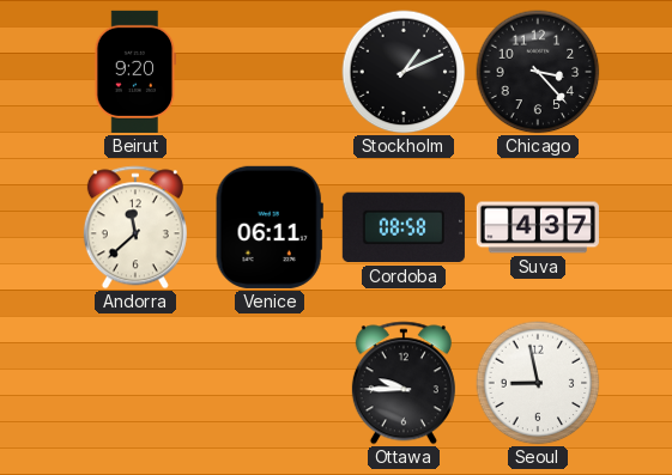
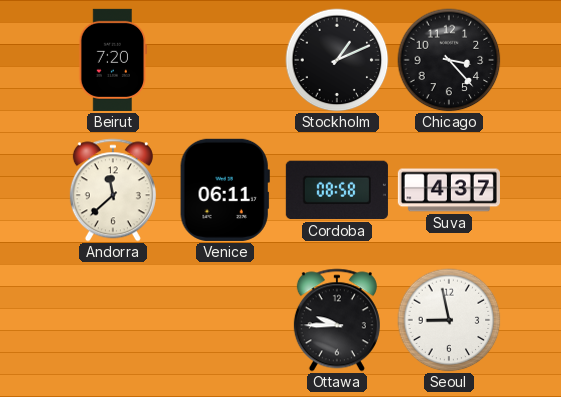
Beirut: 9:20 -> 7:20 (112, 60)
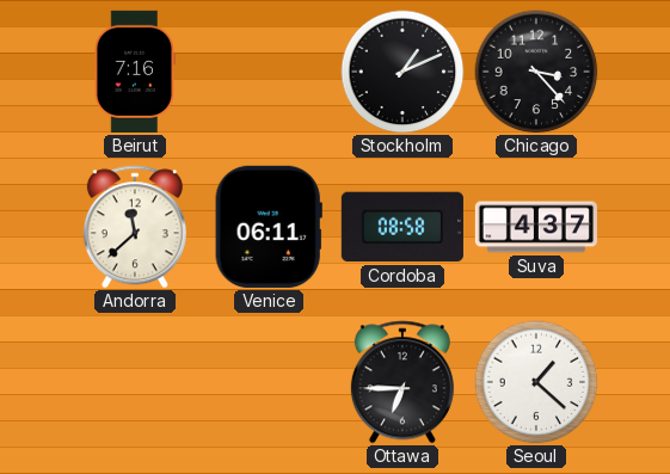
Beirut: 7:20 -> 7:16 (134, 72)
Ottawa: 9:45 -> 6:45 (402, 382)
Seoul: 8:58 -> 1:22 (536, 382)
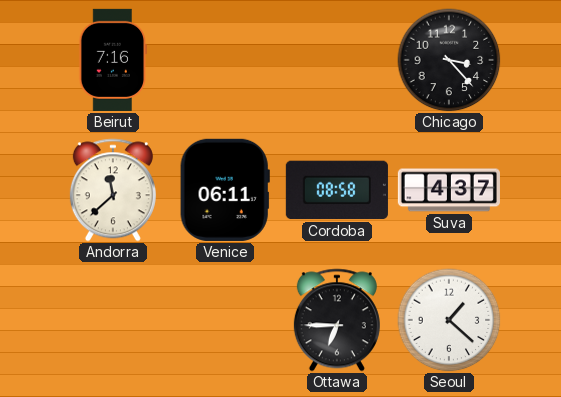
Stockholm: 1:11 -> none (402, 72)
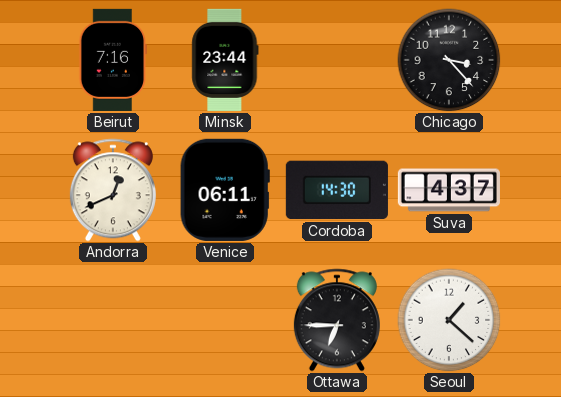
Minsk: none -> 23:44 (225, 60)
Andorra: 11:38 -> 12:41 (113, 190)
Cordoba: 08:58 -> 14:30 (337, 190)
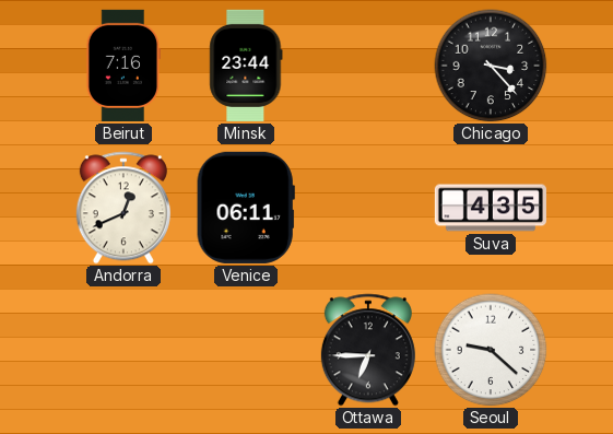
Cordoba: 14:30 -> none (337, 190)
Suva: 4:37 -> 4:35 (491, 208)
Seoul: 1:22 -> 9:22 (491, 350)
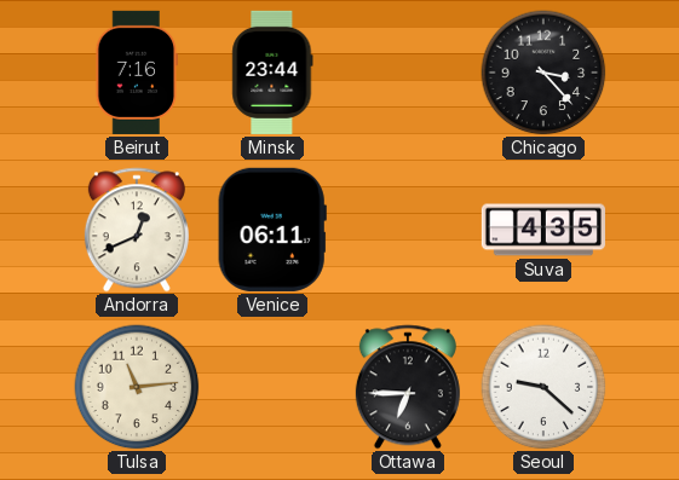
Tulsa: none -> 11:14 (137, 387)
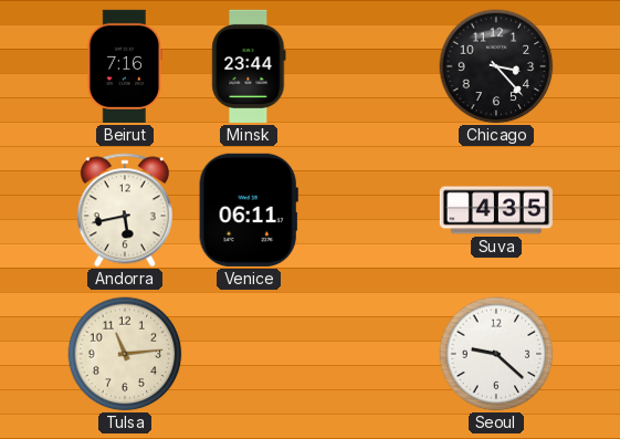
Andorra: 12:41 -> 5:43 (125, 210)
Ottawa: 6:45 -> none (408, 387)
